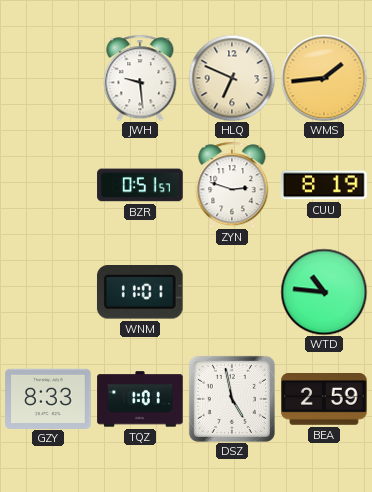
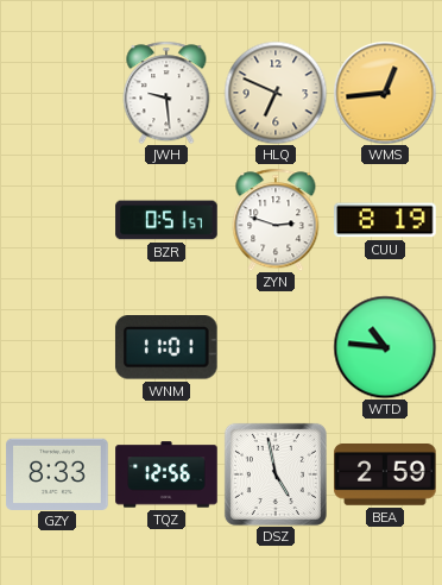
WMS: 1:44 -> 12:44 (385, 93)
TQZ: 1:01 -> 12:56 (166, 474)
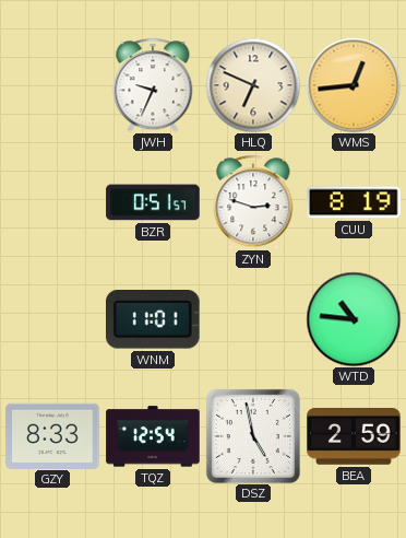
JWH: 9:29 -> 9:34 (153, 85)
TQZ: 12:56 -> 12:54 (153, 436)
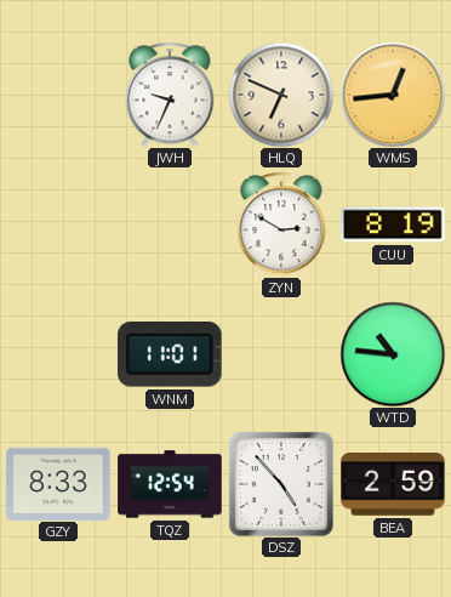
BZR: 0:51 -> none (153, 202)
ZYN: 2:48 -> 2:50 (281, 224)
DSZ: 4:58 -> 4:53 (281, 484)
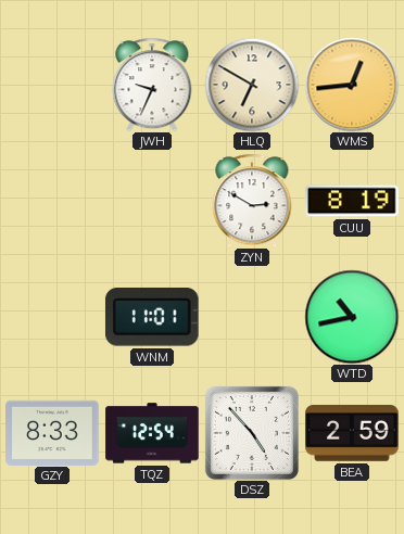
HLQ: 6:49 -> 6:50 (252, 85)
WTD: 10:46 -> 10:43 (352, 317)
